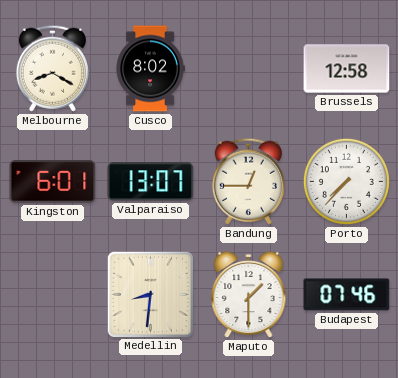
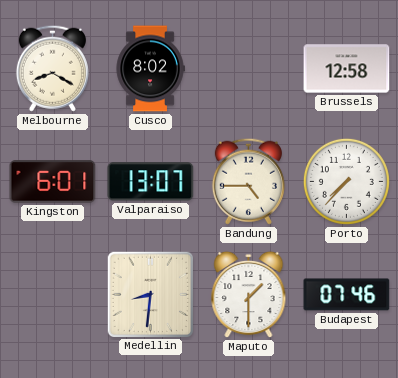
Bandung: 12:45 -> 4:45 (248, 181)
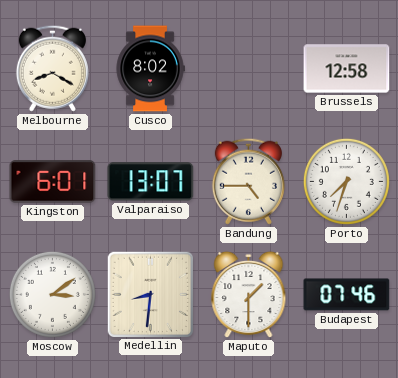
Porto: 7:37 -> 7:33 (346, 181)
Moscow: none -> 3:09 (52, 294)
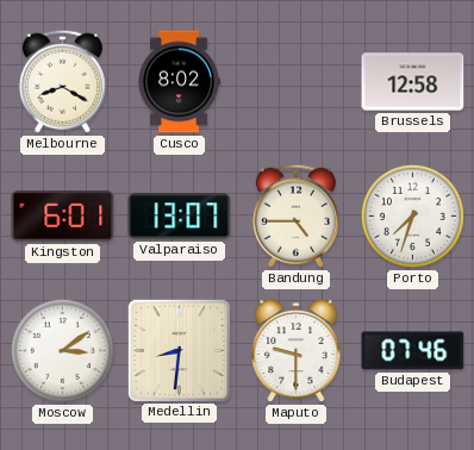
Maputo: 1:30 -> 9:30 (297, 351)
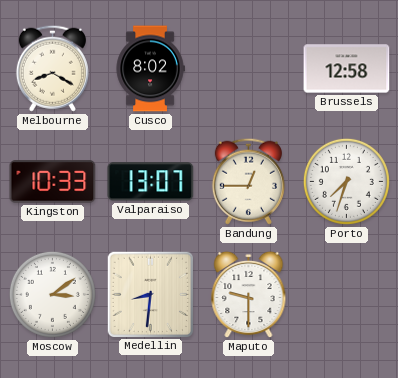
Kingston: 6:01 -> 10:33 (53, 182)
Bandung: 4:45 -> 12:45 (248, 181)
Budapest: 07:46 -> none (413, 351)
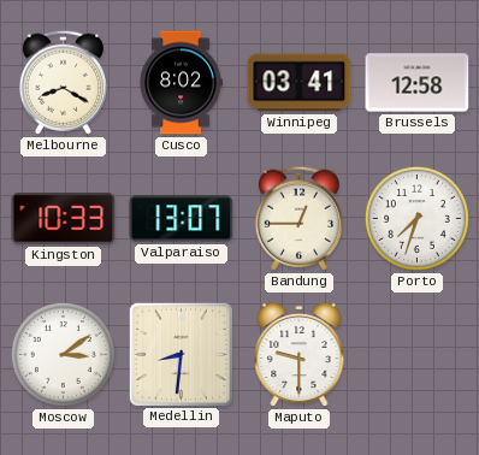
Winnipeg: none -> 03:41 (300, 83)
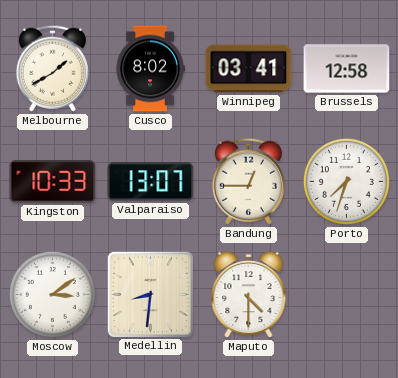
Melbourne: 8:20 -> 1:40 (52, 68)
Maputo: 9:30 -> 4:30 (249, 295)
